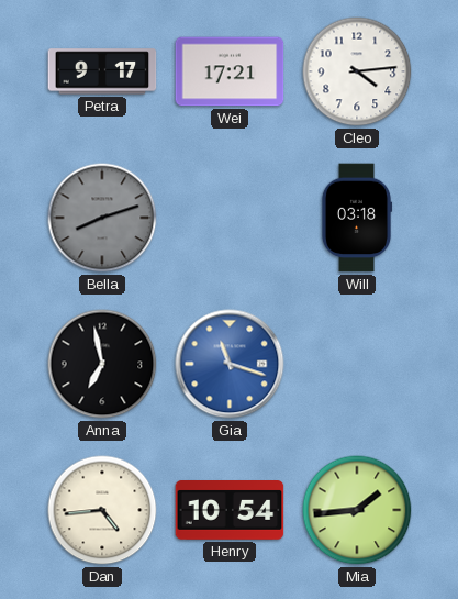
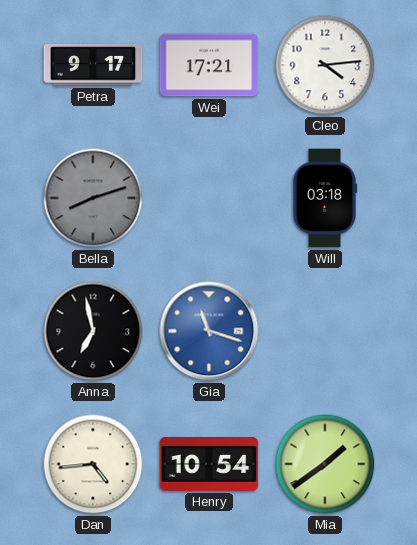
Mia: 1:44 -> 1:39 (325, 464)
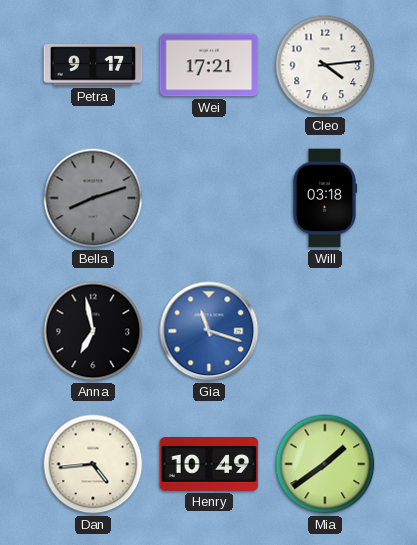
Henry: 10:54 -> 10:49 (209, 465)
